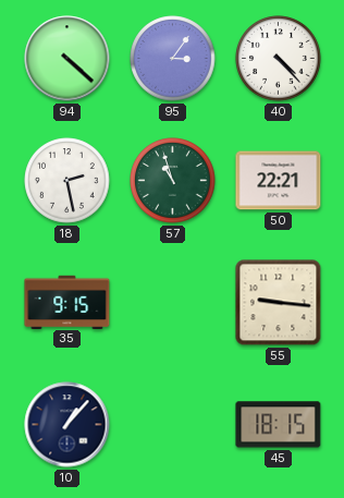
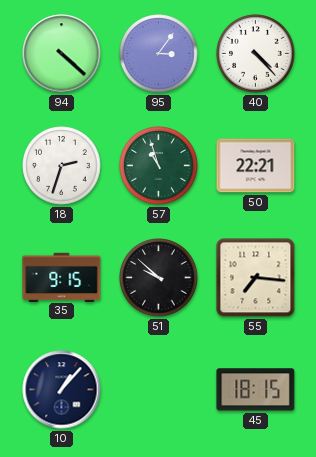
18: 2:28 -> 2:33 (62, 166)
51: none -> 9:52 (159, 278)
55: 9:16 -> 7:16 (256, 278)
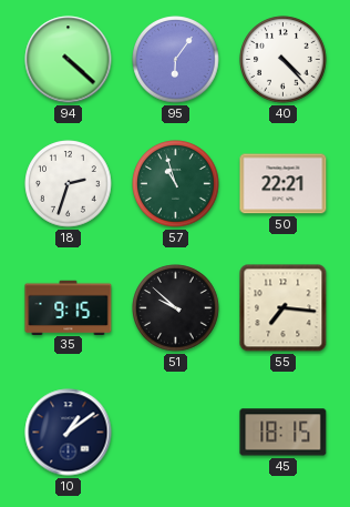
95: 3:06 -> 6:06 (176, 60)
10: 1:07 -> 1:09 (69, 433)
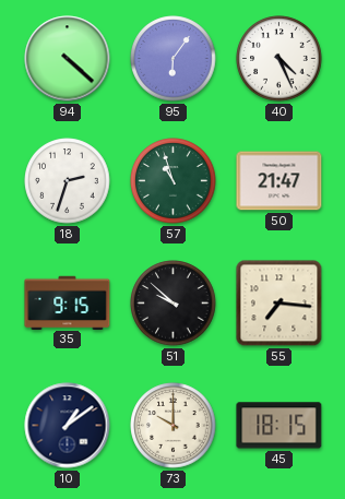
40: 4:23 -> 4:26 (279, 59)
50: 22:21 -> 21:47 (279, 181)
73: none -> 10:00 (174, 426)
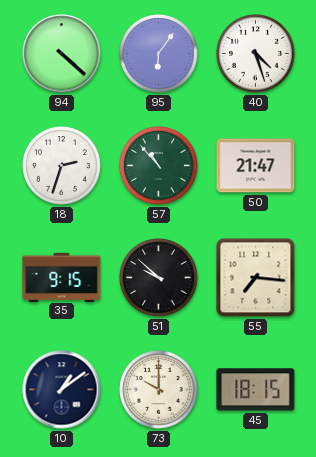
40: 4:26 -> 4:27 (256, 54)
57: 10:57 -> 10:53 (159, 166)
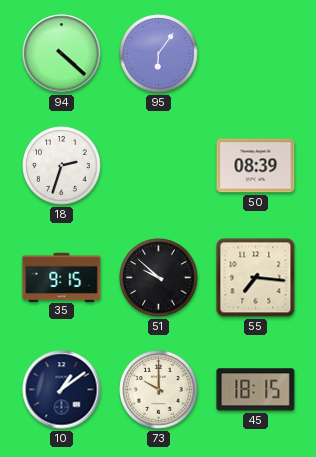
40: 4:27 -> none (256, 54)
57: 10:53 -> none (159, 166)
50: 21:47 -> 08:39 (256, 166)
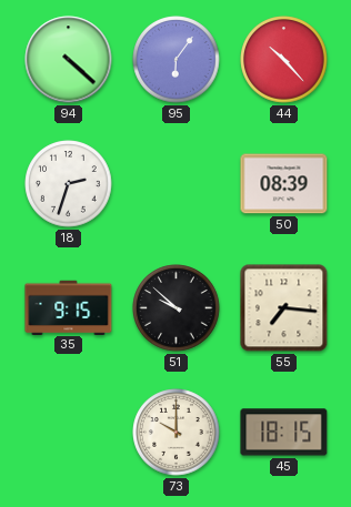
44: none -> 10:23 (284, 60)
10: 1:09 -> none (62, 390)
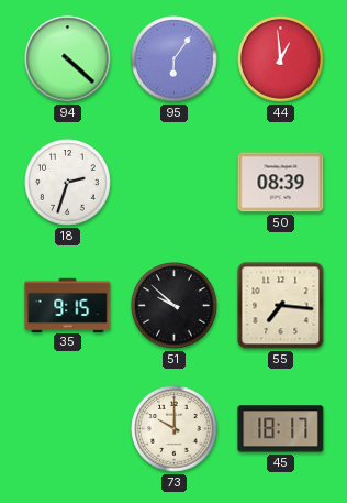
44: 10:23 -> 12:59 (281, 59)
45: 18:15 -> 18:17 (281, 429)
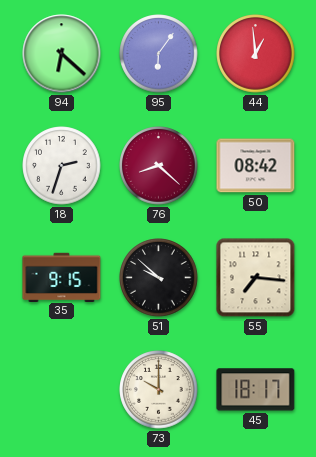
94: 4:22 -> 6:22 (62, 54)
76: none -> 8:22 (159, 166)
50: 08:39 -> 08:42 (256, 166)
